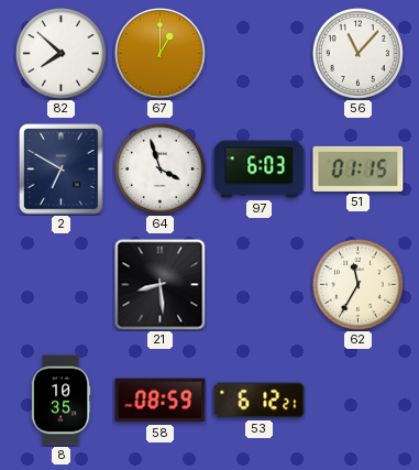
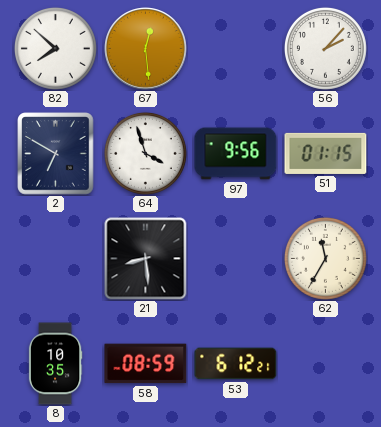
67: 1:00 -> 12:29 (146, 49)
56: 11:07 -> 2:07 (325, 48)
97: 6:03 -> 9:56 (236, 154)
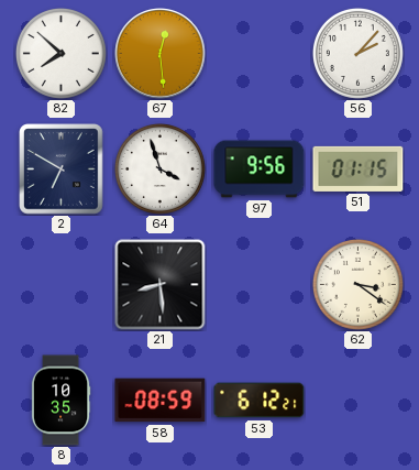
62: 11:35 -> 3:21 (357, 284)
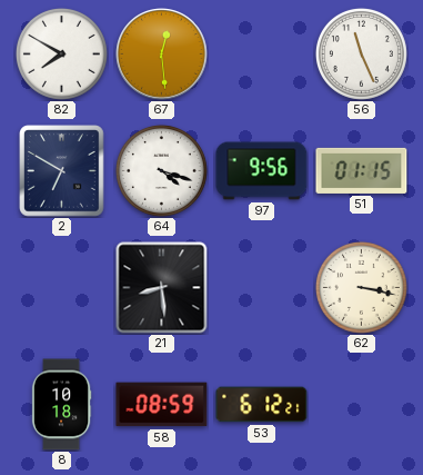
82: 7:52 -> 7:50 (61, 53)
56: 2:07 -> 11:26 (361, 53)
64: 3:57 -> 4:18 (161, 170)
62: 3:21 -> 3:17 (361, 287)
8: 10:35 -> 10:18 (61, 405)
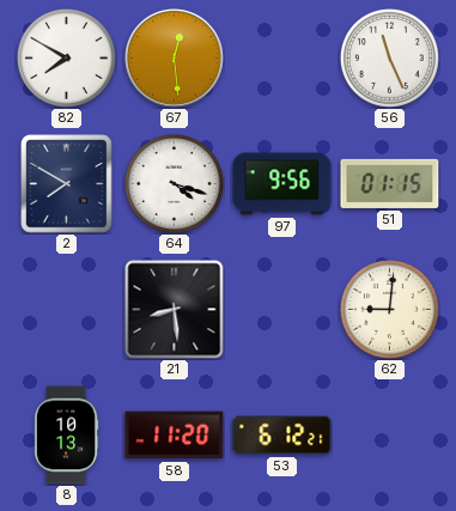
2: 6:50 -> 7:50 (67, 184)
62: 3:17 -> 9:01 (389, 309)
8: 10:18 -> 10:13 (66, 436)
58: 08:59 -> 11:20 (175, 436)
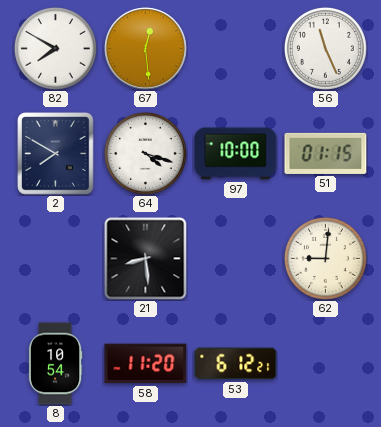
97: 9:56 -> 10:00 (236, 154)
8: 10:13 -> 10:54 (55, 364)
